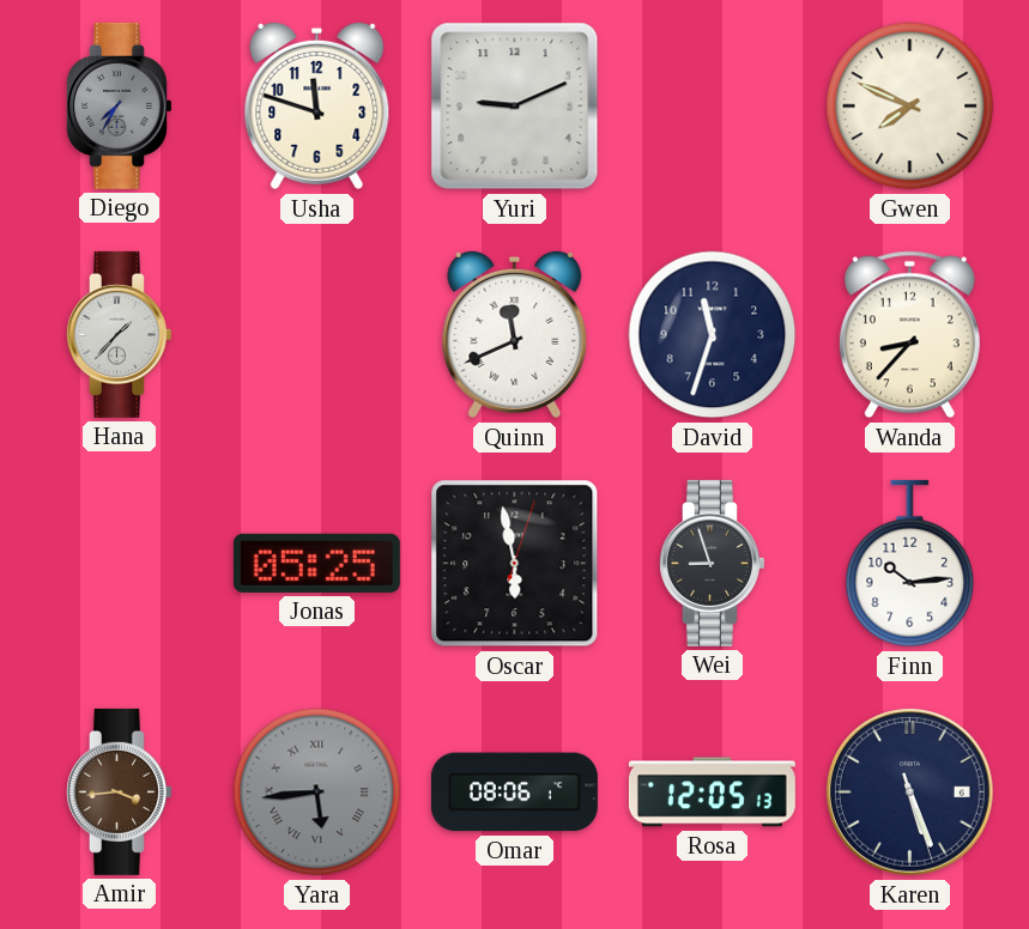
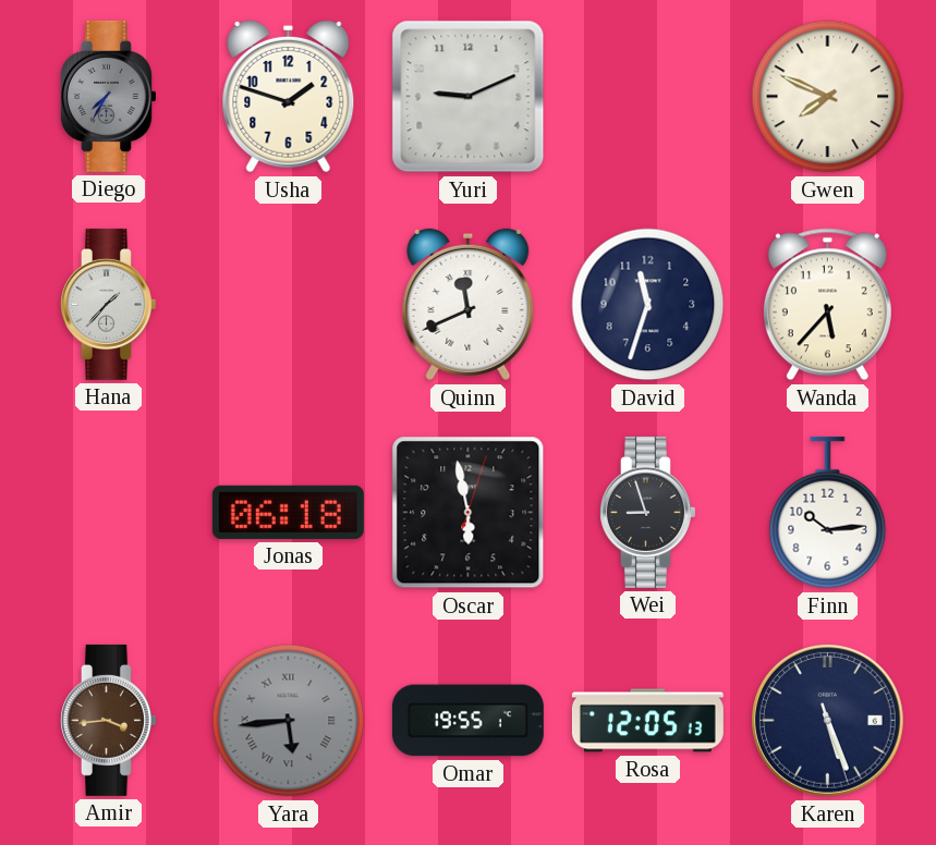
Usha: 11:48 -> 1:48 (289, 97)
Wanda: 8:37 -> 5:37 (827, 305)
Jonas: 05:25 -> 06:18 (288, 512)
Omar: 08:06 -> 19:55 (467, 721)
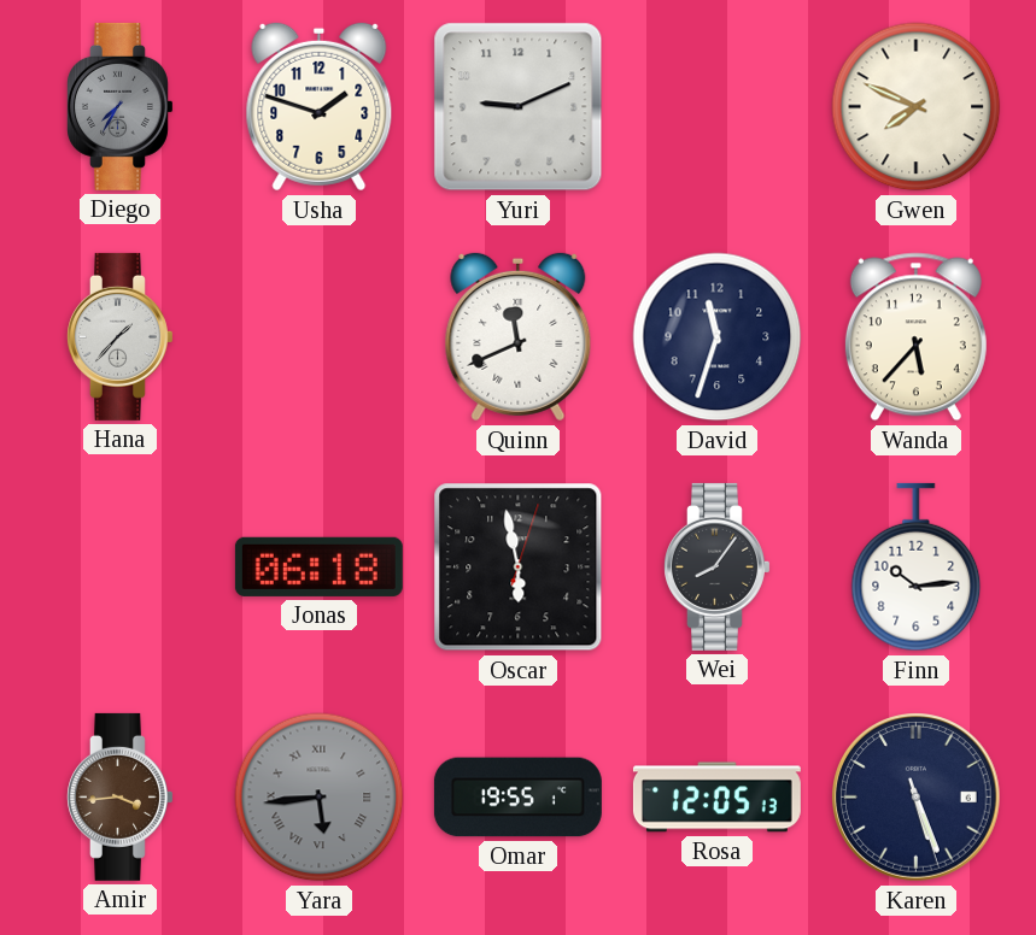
Wei: 8:57 -> 8:06 (718, 566)
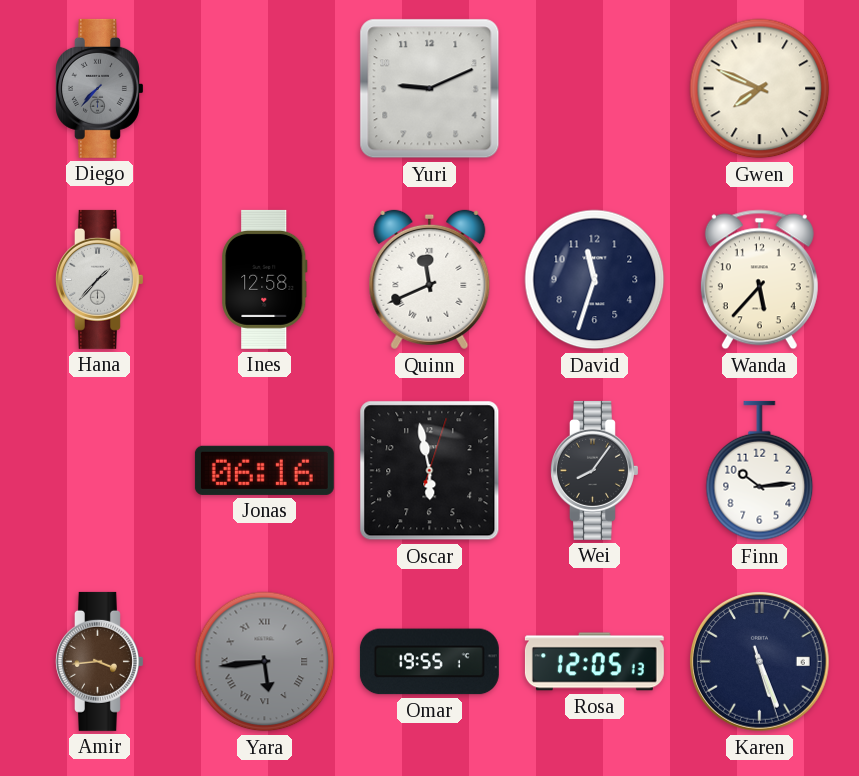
Diego: 7:35 -> 7:37 (100, 88)
Usha: 1:48 -> none (320, 107)
Ines: none -> 12:58 (265, 279)
Jonas: 06:18 -> 06:16 (264, 470)
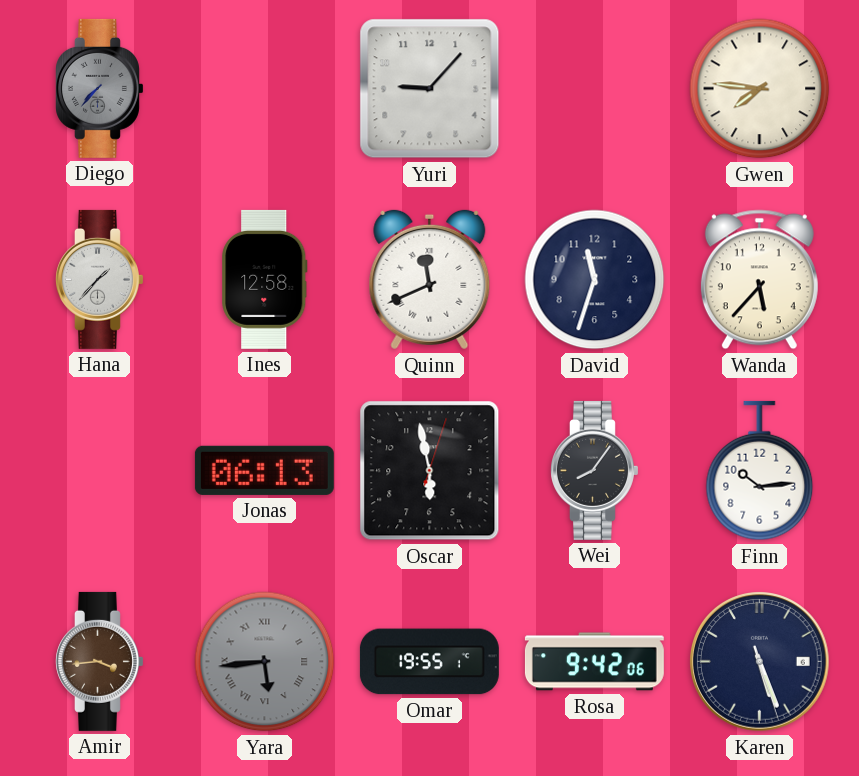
Yuri: 9:11 -> 9:07 (430, 89)
Gwen: 7:49 -> 7:46 (760, 89)
Jonas: 06:16 -> 06:13 (264, 470)
Rosa: 12:05 -> 9:42 (594, 662)
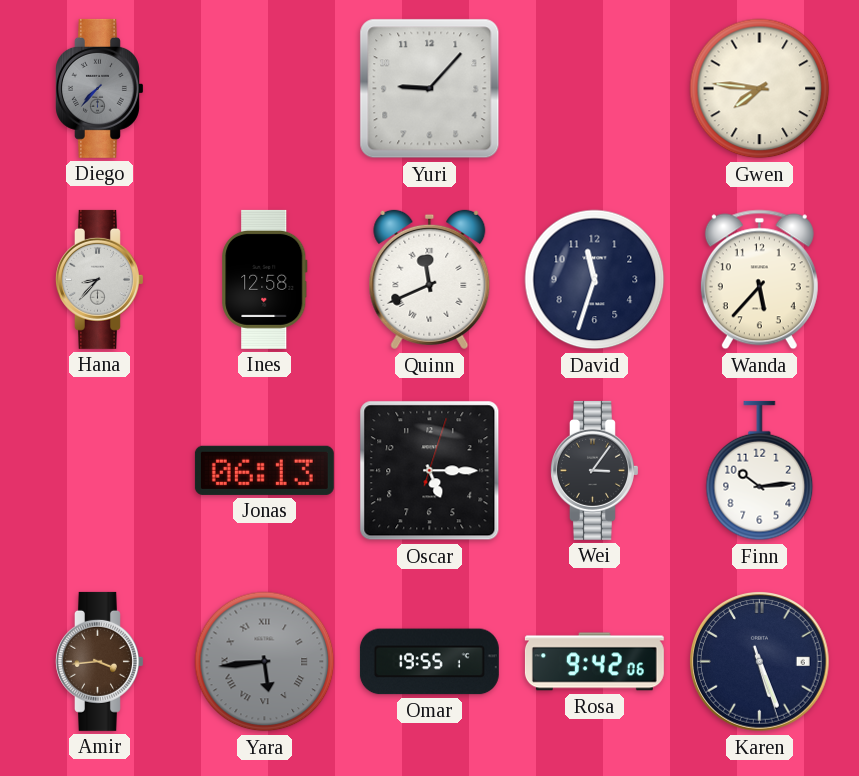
Hana: 1:37 -> 8:37 (100, 279)
Oscar: 5:58 -> 5:15 (430, 471)
Wei: 8:06 -> 3:06 (595, 470)
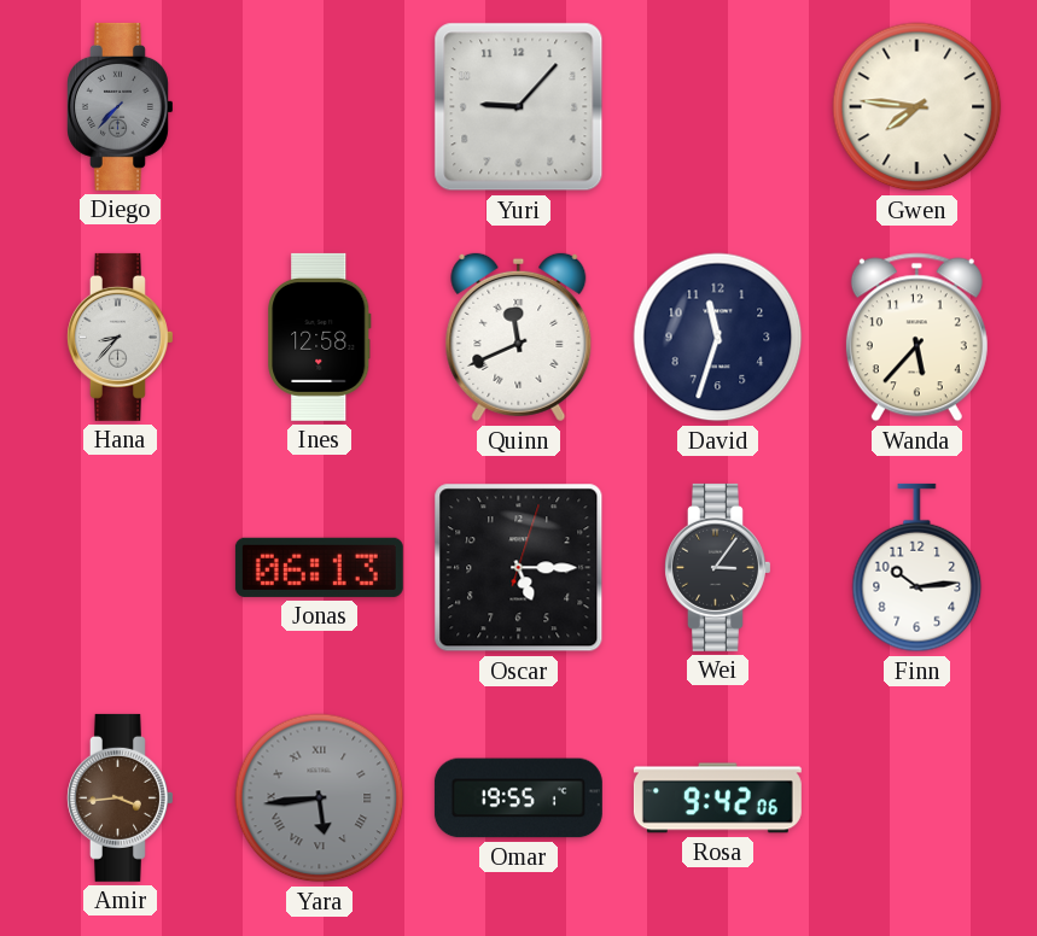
Karen: 5:26 -> none (760, 662)
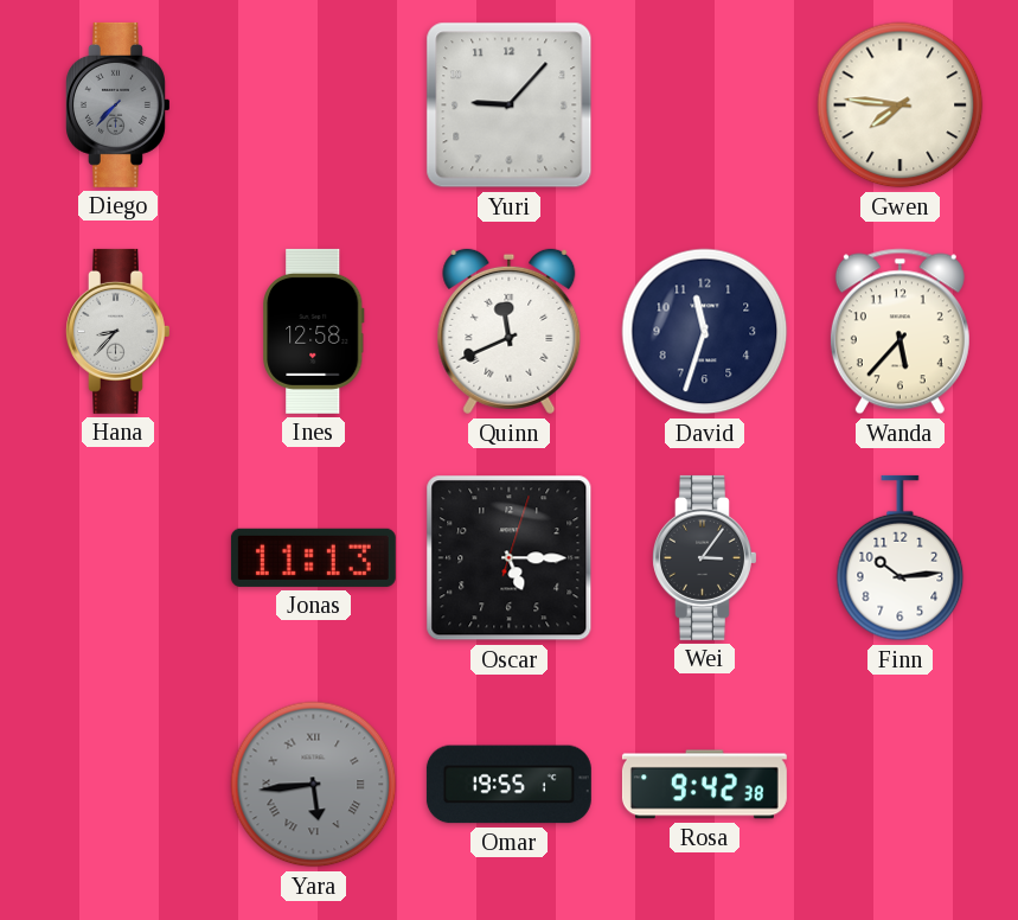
Jonas: 06:13 -> 11:13 (313, 557)
Amir: 3:44 -> none (121, 797)
Rosa: 9:42:06 -> 9:42:38 (704, 785)
